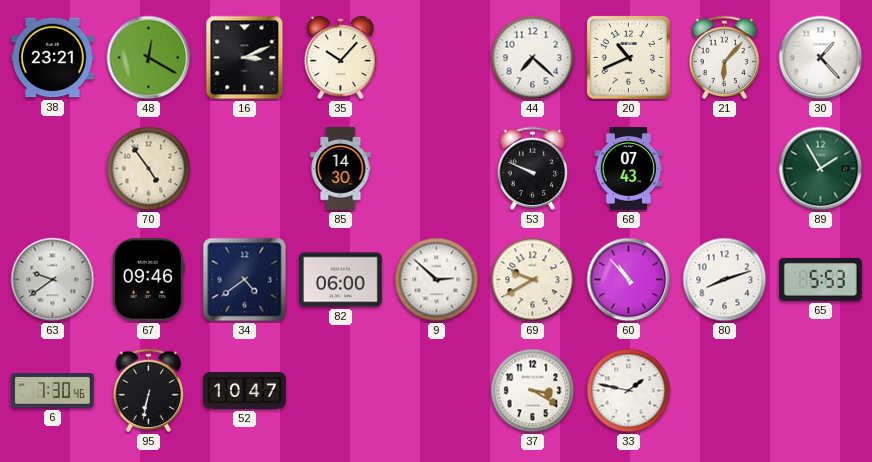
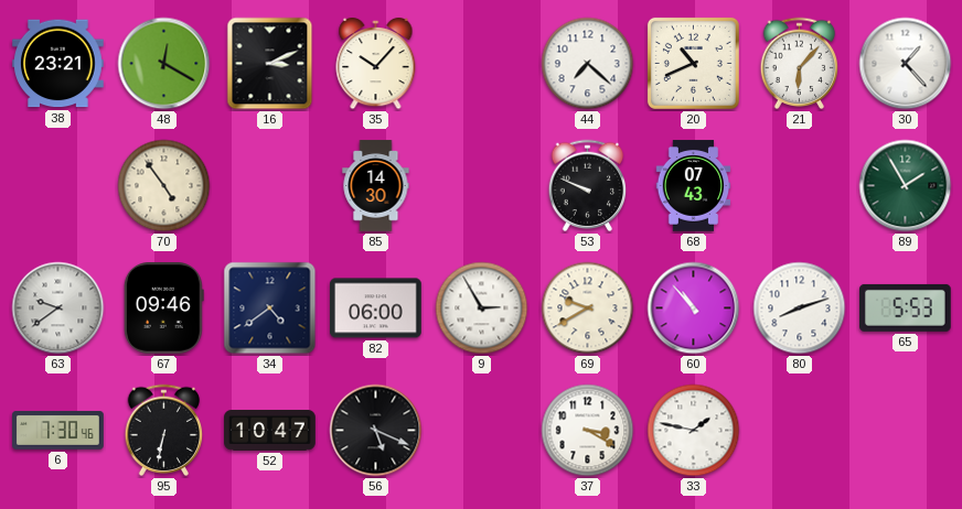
9: 2:52 -> 2:55 (482, 308)
56: none -> 5:19 (376, 431)
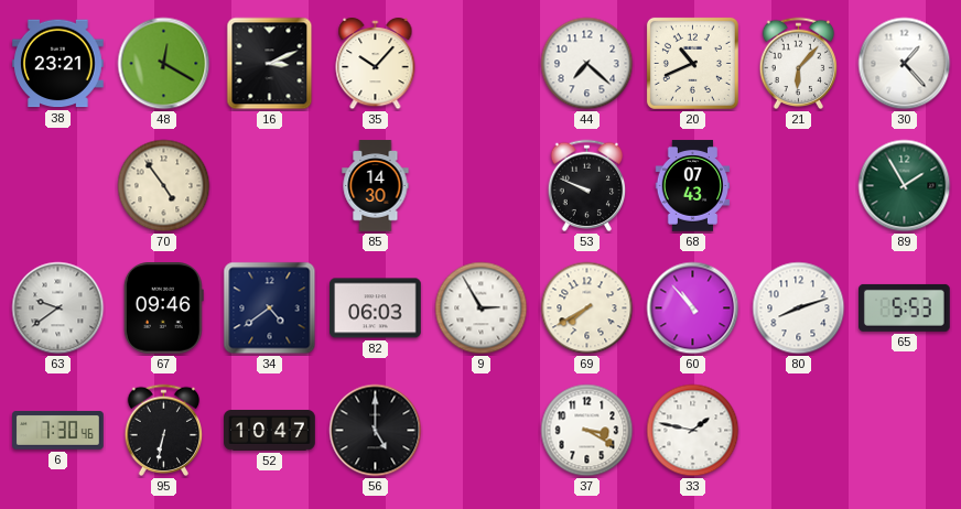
82: 06:00 -> 06:03 (376, 308)
69: 9:40 -> 7:40 (587, 308)
56: 5:19 -> 5:00 (376, 431)
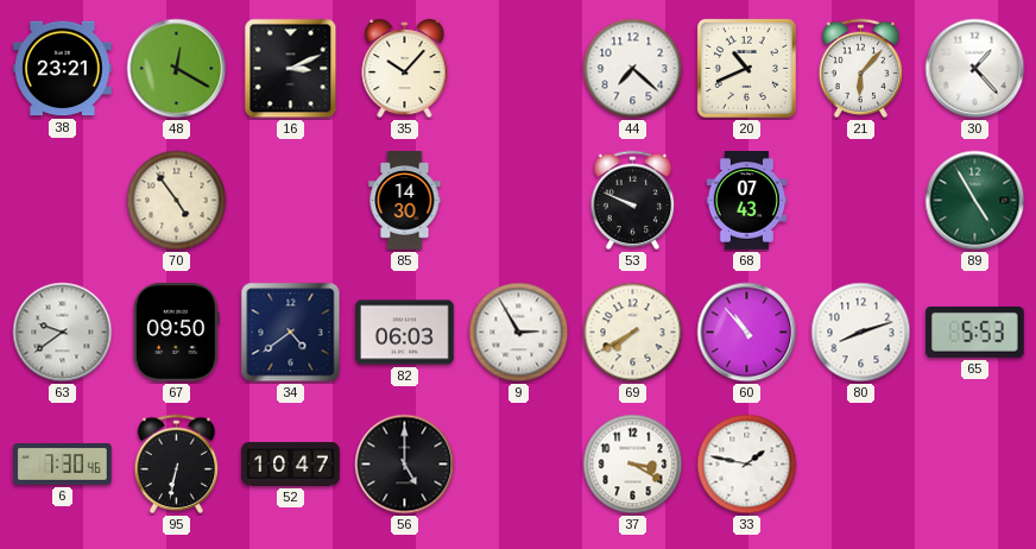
89: 1:55 -> 4:55 (975, 201)
67: 09:46 -> 09:50 (176, 333)
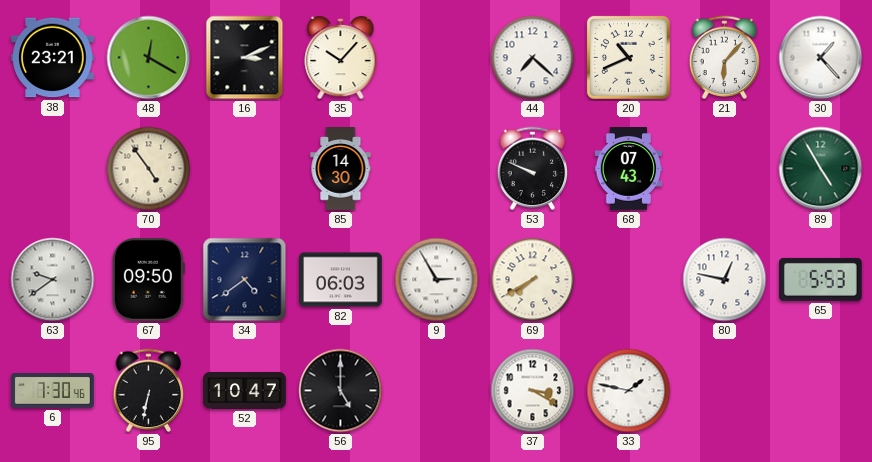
60: 10:53 -> none (747, 333)
80: 8:12 -> 12:47 (725, 280)
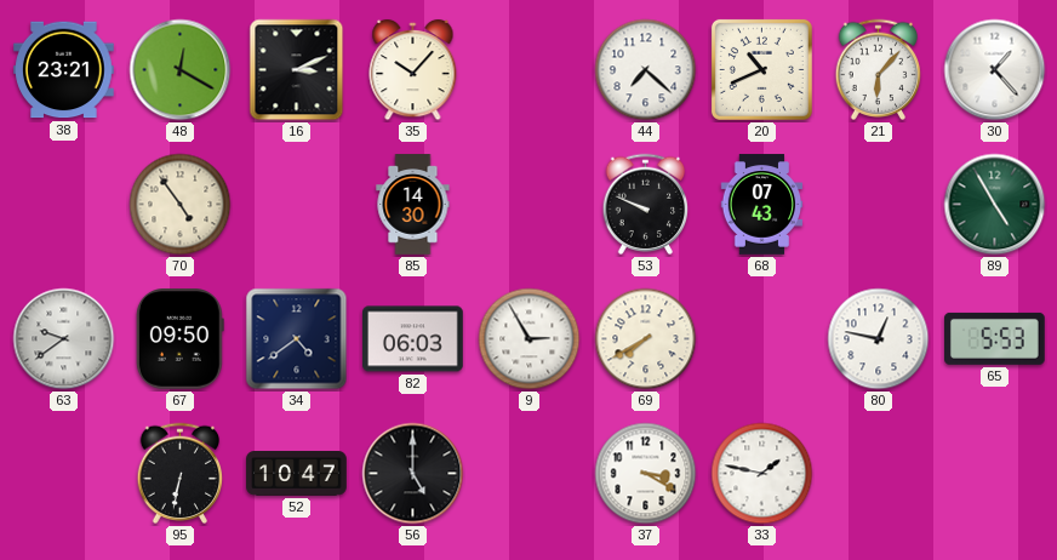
6: 7:30 -> none (53, 391)
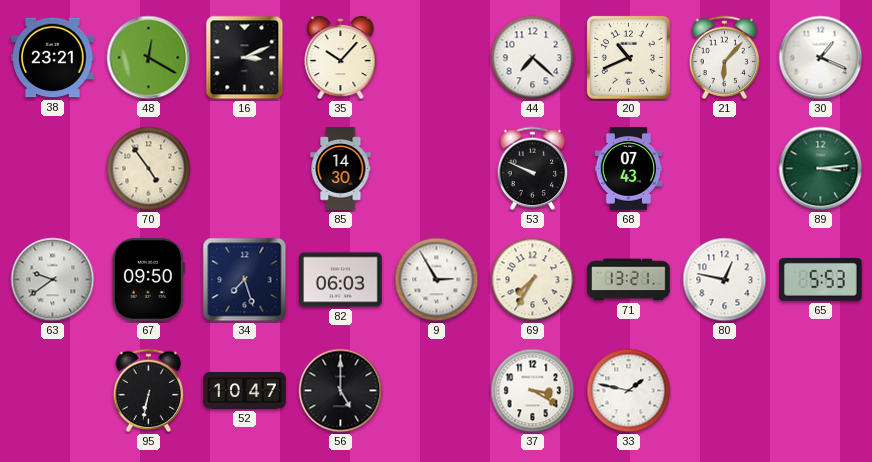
30: 1:23 -> 1:19 (821, 58)
89: 4:55 -> 3:14 (821, 169)
34: 4:39 -> 7:27 (245, 280)
69: 7:40 -> 7:35 (533, 280)
71: none -> 13:21 (629, 280)
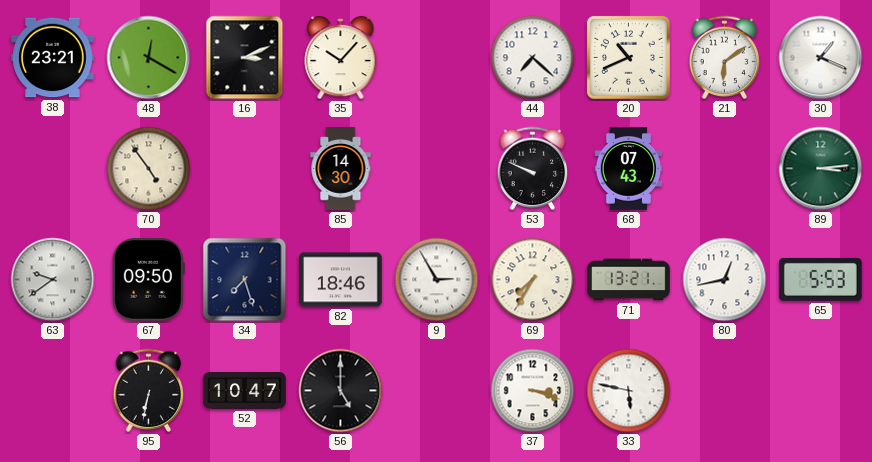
21: 6:07 -> 6:09 (725, 58)
82: 06:03 -> 18:46 (341, 280)
80: 12:47 -> 12:43 (725, 280)
37: 3:20 -> 3:18 (533, 391)
33: 1:47 -> 5:47 (629, 391)
